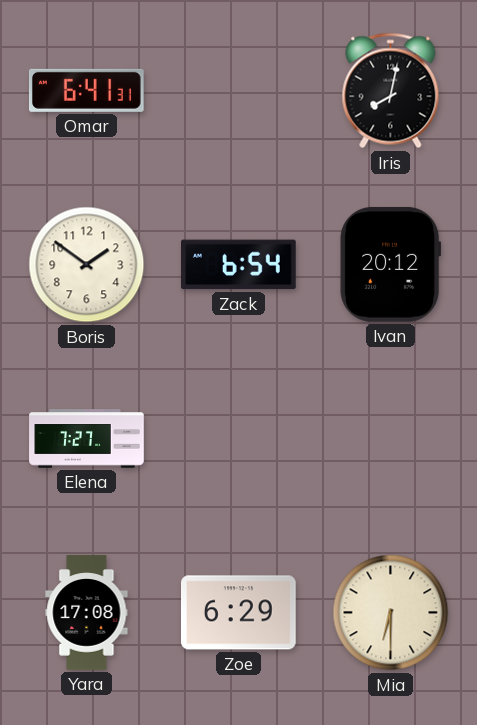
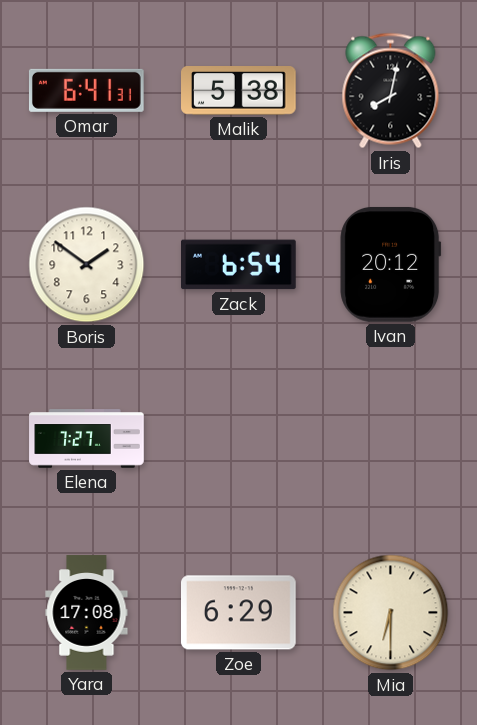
Malik: none -> 5:38 (239, 91)
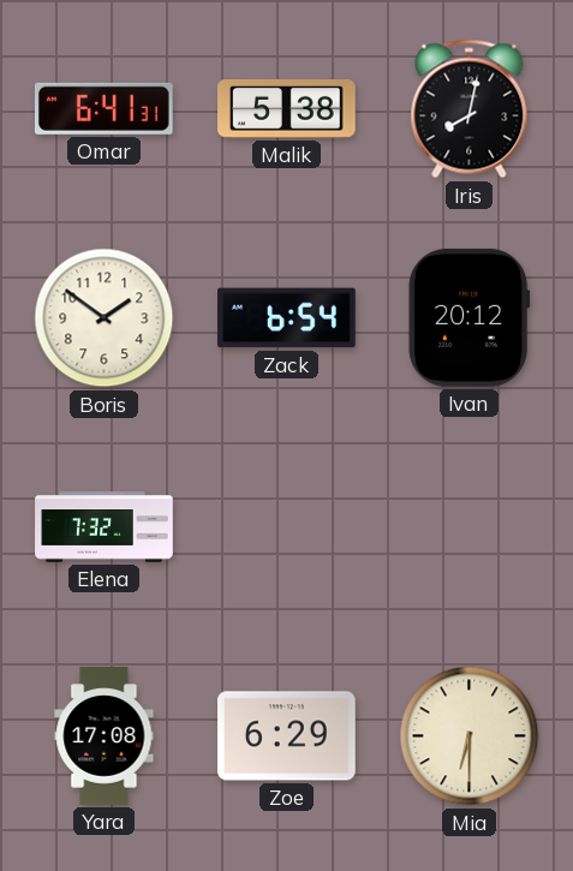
Elena: 7:27 -> 7:32 (105, 527)
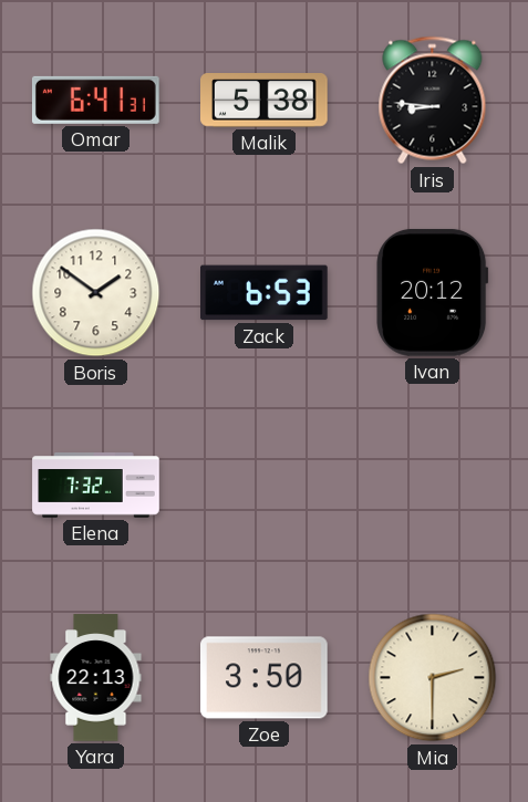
Iris: 8:02 -> 8:46 (433, 101)
Zack: 6:54 -> 6:53 (265, 293)
Yara: 17:08 -> 22:13 (96, 678)
Zoe: 6:29 -> 3:50 (265, 678)
Mia: 6:30 -> 2:30 (433, 678)
